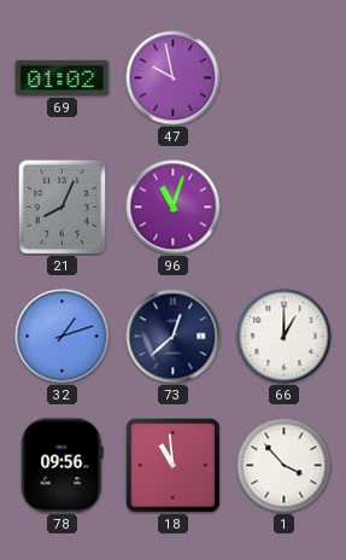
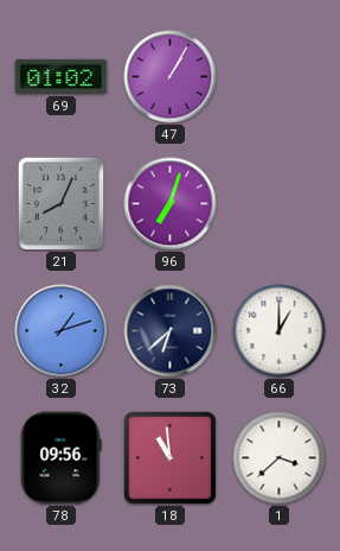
47: 9:58 -> 1:05 (171, 77)
96: 11:03 -> 7:03 (171, 204)
73: 12:38 -> 6:38 (171, 331)
1: 3:53 -> 3:38 (280, 458)
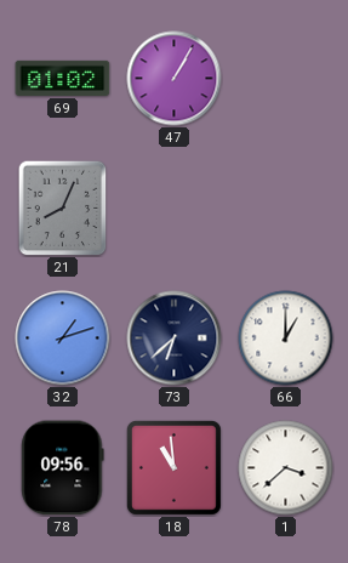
96: 7:03 -> none (171, 204)
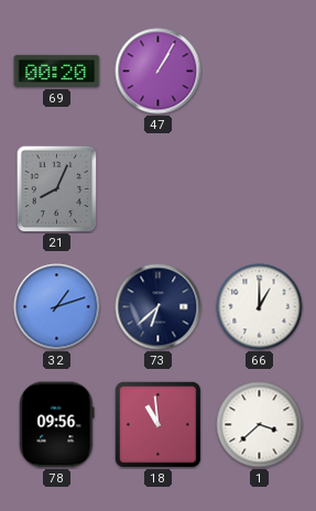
69: 01:02 -> 00:20 (57, 70)
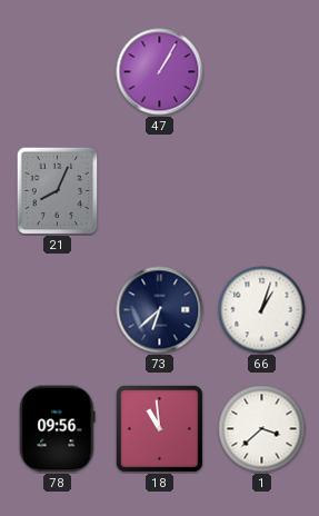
69: 00:20 -> none (57, 70)
32: 1:12 -> none (57, 307)
66: 1:00 -> 1:03 (262, 310)
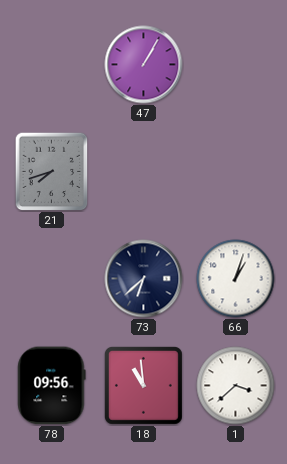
21: 8:04 -> 7:42 (52, 171)
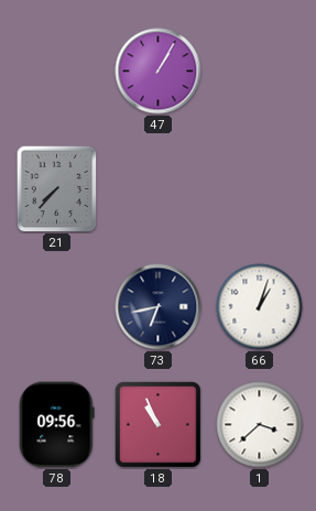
21: 7:42 -> 7:37 (57, 188)
73: 6:38 -> 6:43 (159, 307)
18: 10:59 -> 10:56 (157, 424)
